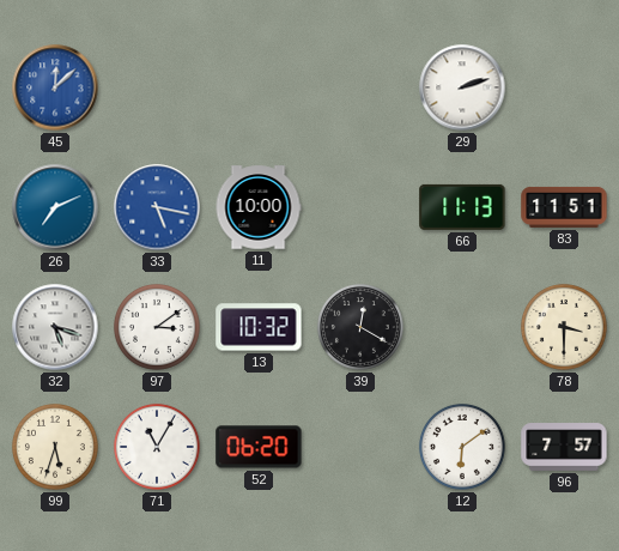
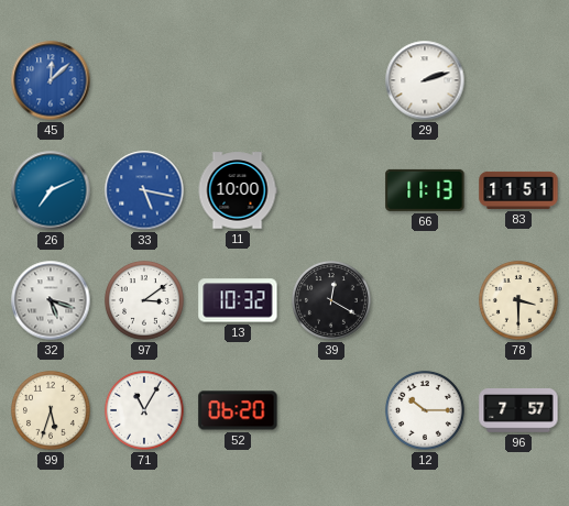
12: 6:09 -> 10:15 (425, 410)
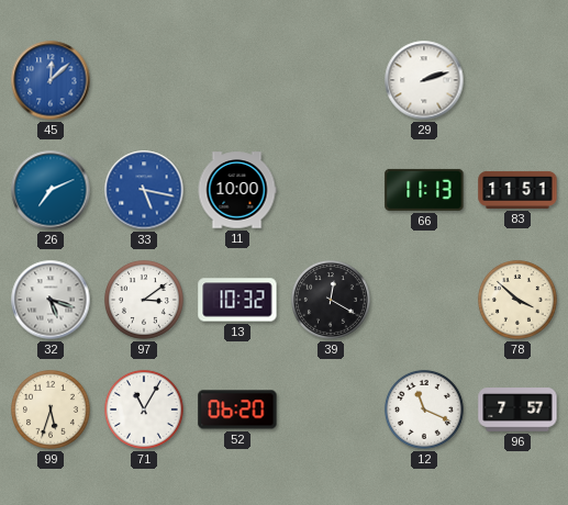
78: 3:30 -> 3:52 (517, 300)
12: 10:15 -> 11:19 (424, 409)
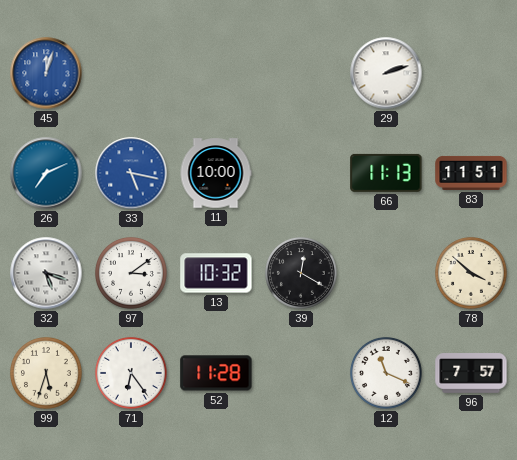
45: 12:08 -> 12:03 (46, 73)
71: 11:05 -> 6:24 (131, 373)
52: 06:20 -> 11:28 (216, 373)
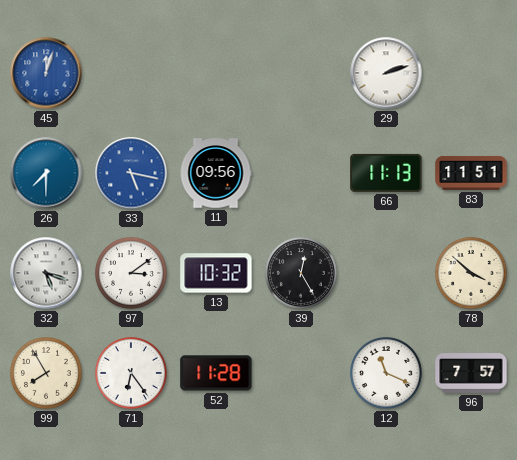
26: 7:11 -> 7:30 (46, 173)
11: 10:00 -> 09:56 (216, 173)
39: 12:20 -> 12:25 (301, 273)
99: 5:33 -> 7:55 (46, 373)
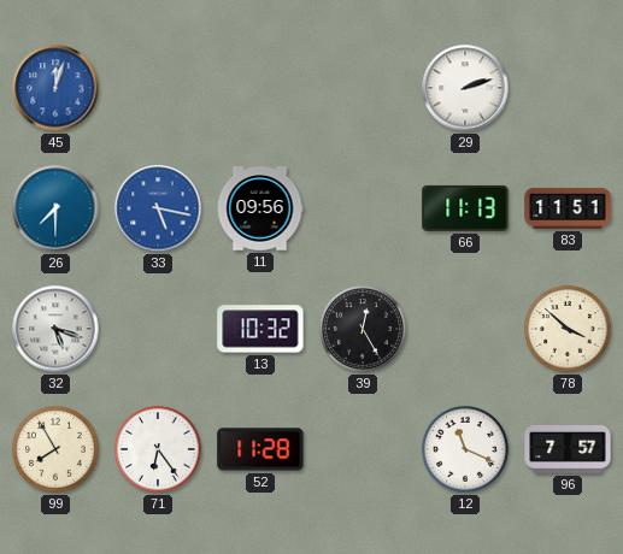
97: 3:09 -> none (131, 273)
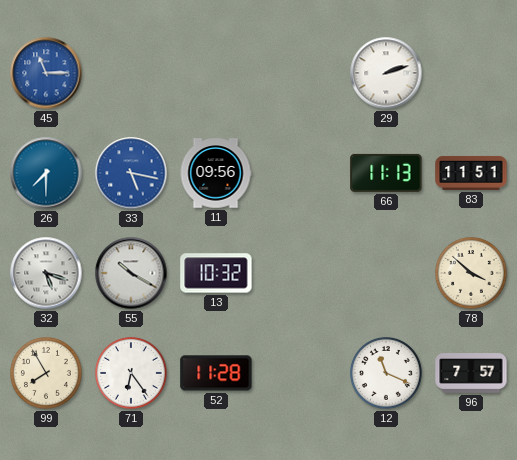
45: 12:03 -> 11:15 (46, 73)
55: none -> 10:20 (131, 273)
39: 12:25 -> none (363, 329)
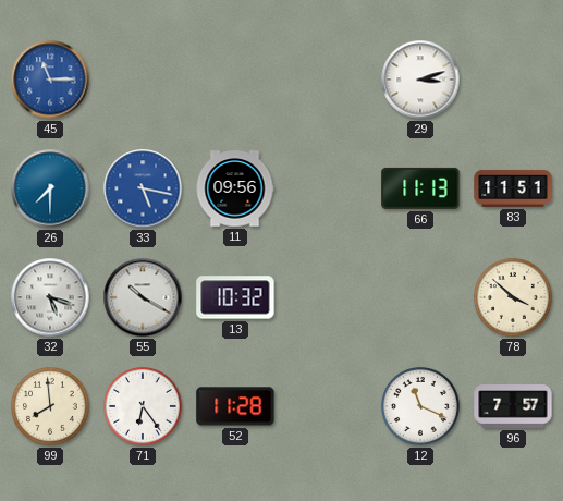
29: 2:12 -> 3:12 (420, 80)
99: 7:55 -> 7:59 (50, 406)
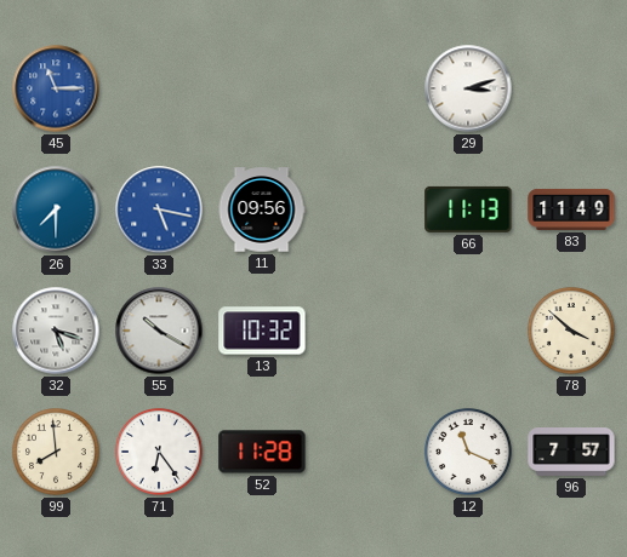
83: 11:51 -> 11:49 (571, 209)
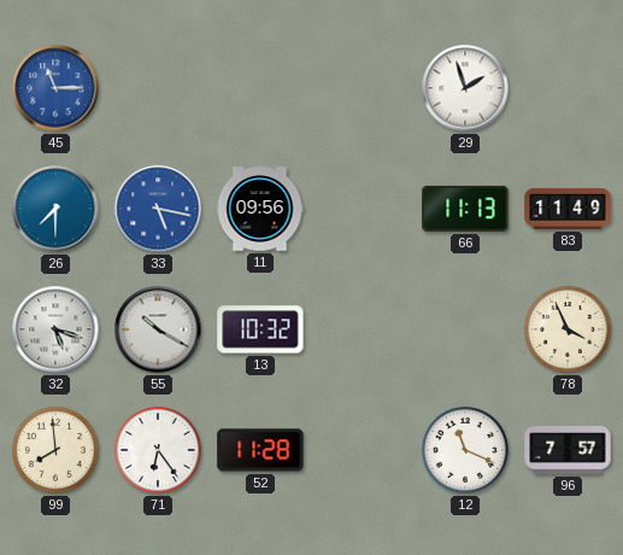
29: 3:12 -> 1:57 (465, 88)
78: 3:52 -> 3:56 (568, 329)
